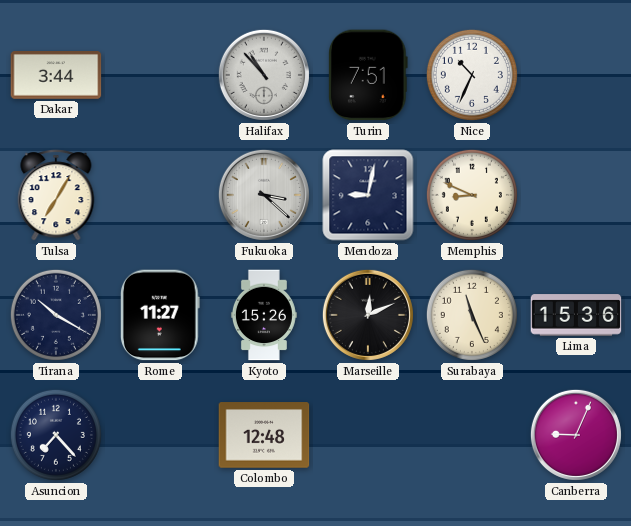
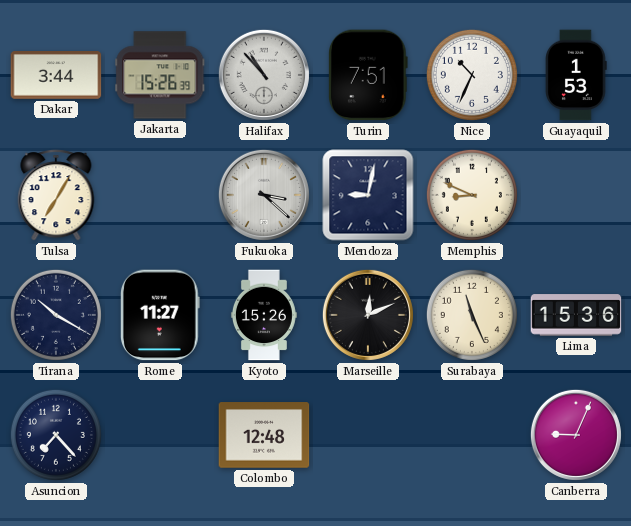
Jakarta: none -> 15:26 (160, 75)
Guayaquil: none -> 1:53 (576, 75)
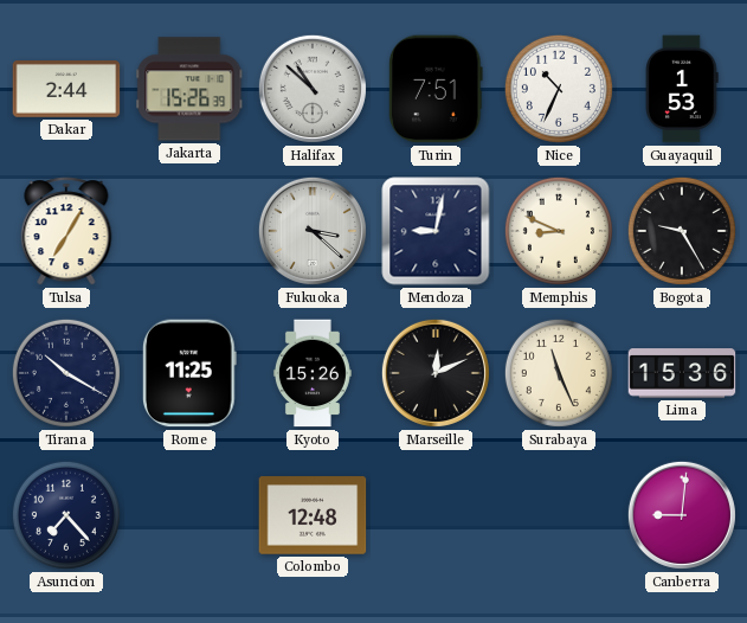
Dakar: 3:44 -> 2:44 (66, 90)
Halifax: 10:53 -> 10:52 (313, 89)
Bogota: none -> 9:25 (682, 231)
Rome: 11:27 -> 11:25 (189, 373)
Canberra: 9:04 -> 9:01 (682, 515)
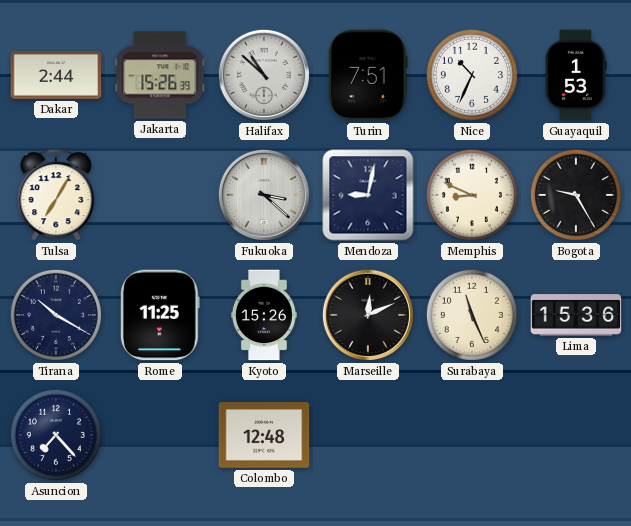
Canberra: 9:01 -> none (682, 515)
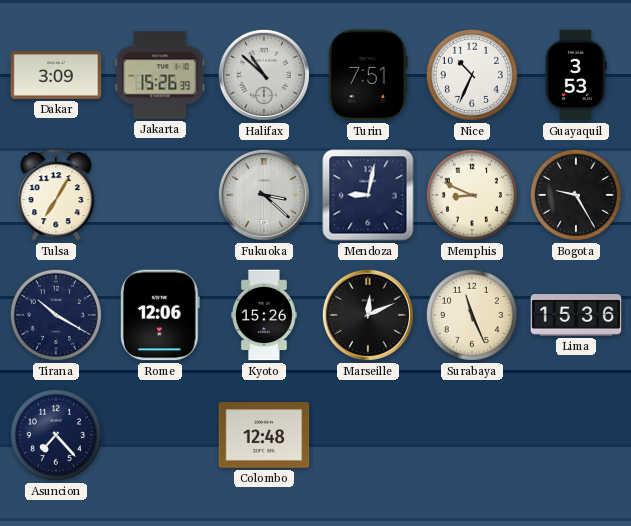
Dakar: 2:44 -> 3:09 (56, 76)
Guayaquil: 1:53 -> 3:53 (576, 75)
Rome: 11:25 -> 12:06 (160, 315)
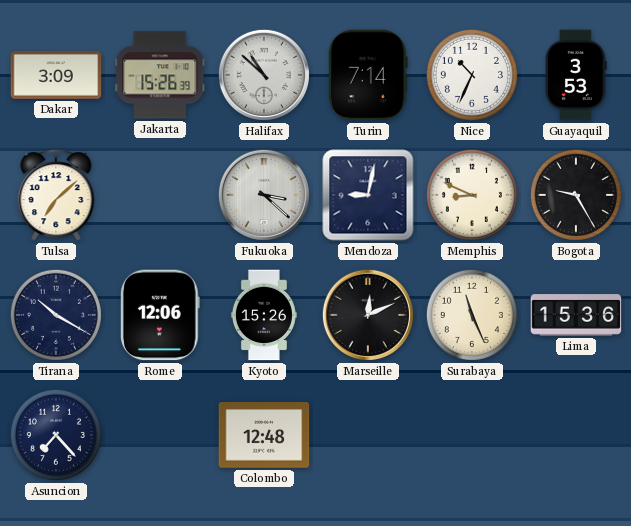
Turin: 7:51 -> 7:14 (369, 75)
Tulsa: 7:05 -> 7:08 (56, 195)
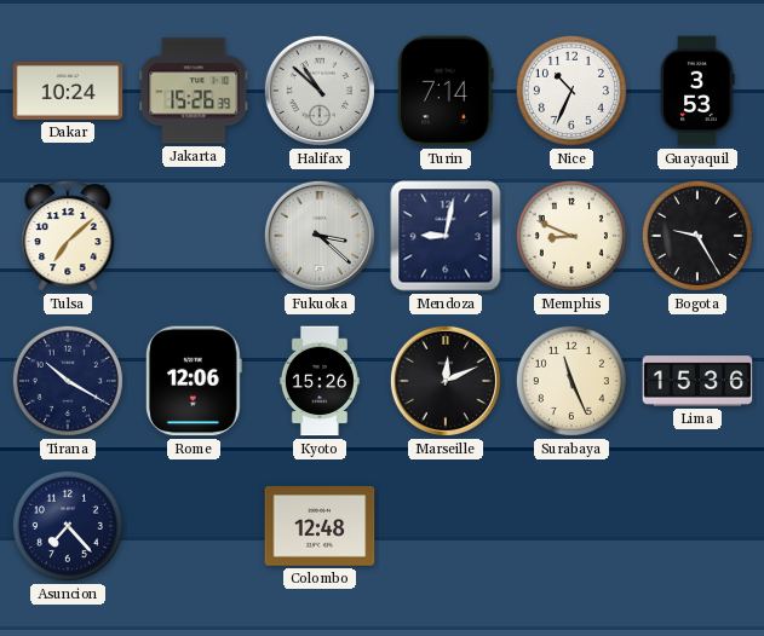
Dakar: 3:09 -> 10:24 (68, 92)
